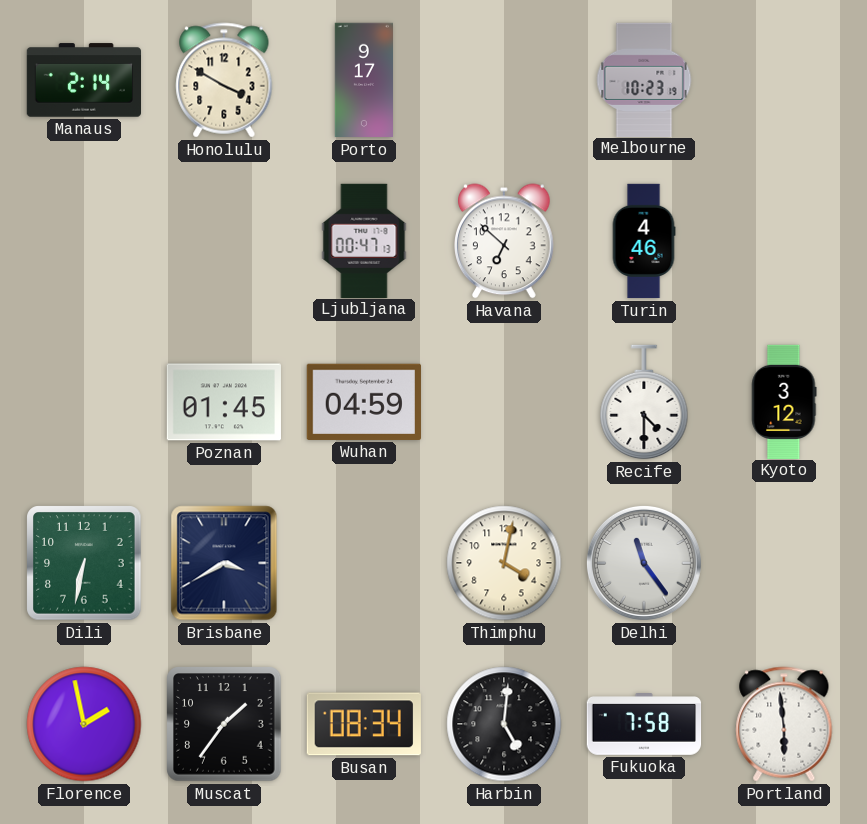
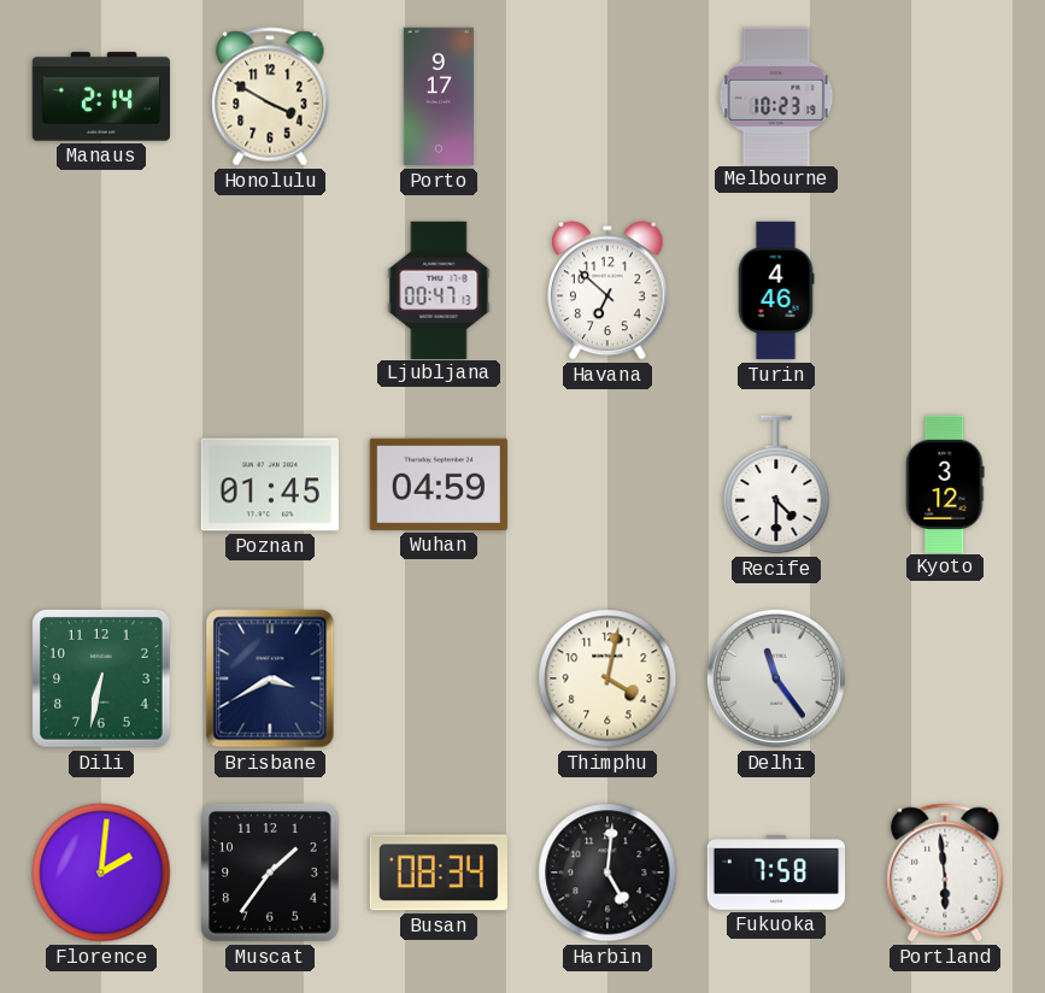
Florence: 1:58 -> 2:01 (101, 872)
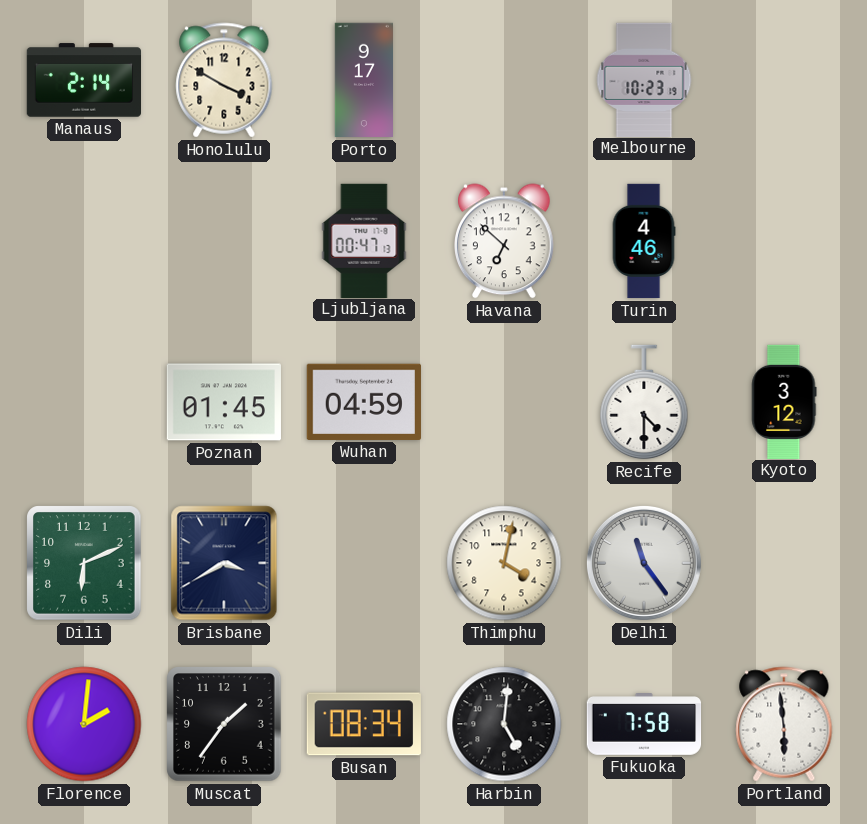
Dili: 6:32 -> 6:11 (84, 563)
